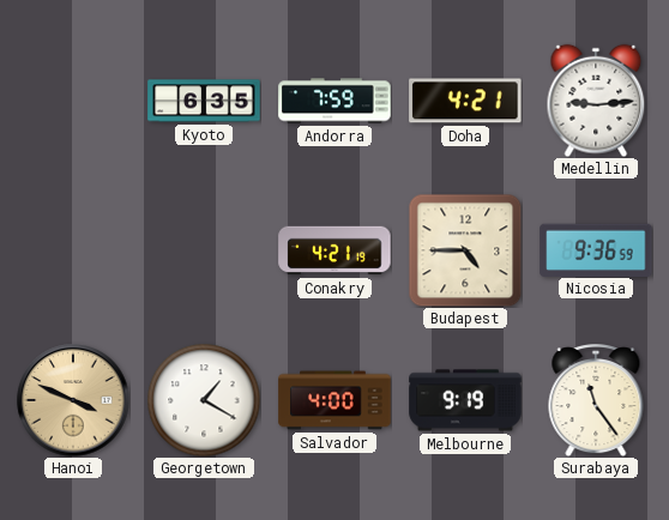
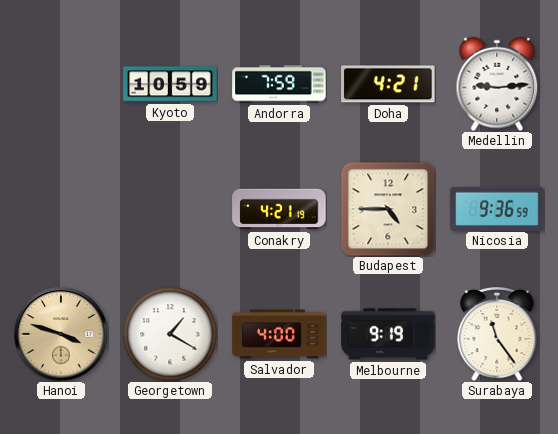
Kyoto: 6:35 -> 10:59 (170, 84)
Hanoi: 3:49 -> 3:48 (61, 334)
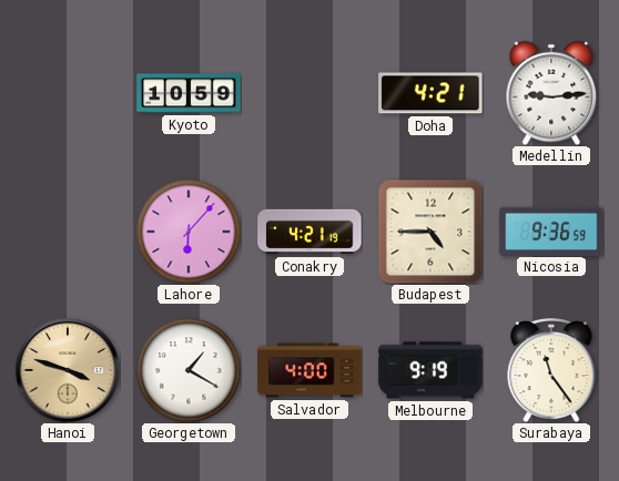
Andorra: 7:59 -> none (279, 84)
Lahore: none -> 6:07 (189, 232)
